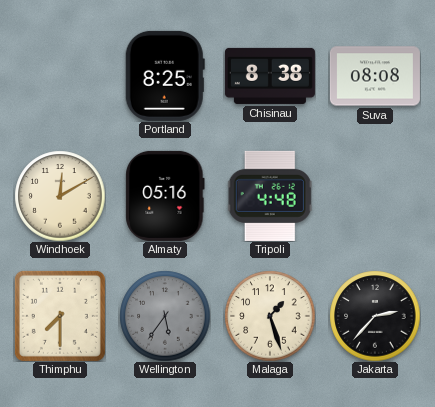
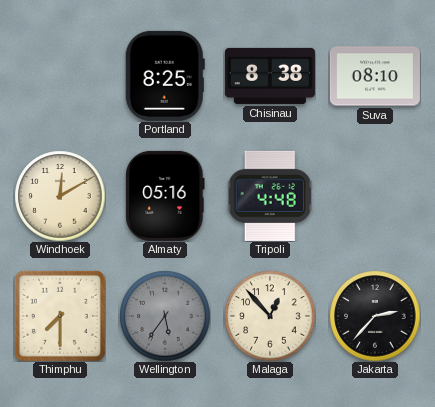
Suva: 08:08 -> 08:10 (375, 76)
Malaga: 1:27 -> 12:53 (270, 316)
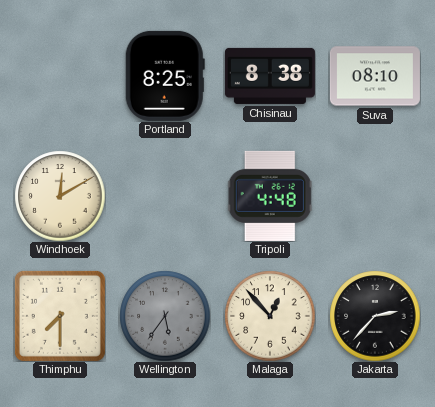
Almaty: 05:16 -> none (165, 196)
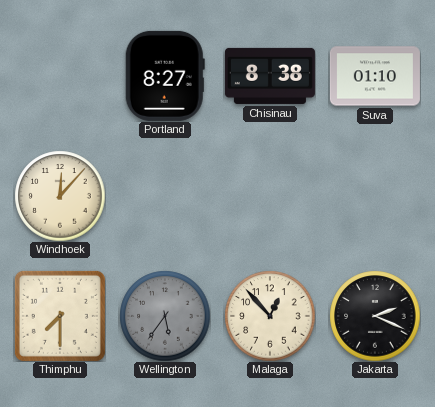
Portland: 8:25 -> 8:27 (165, 76)
Suva: 08:10 -> 01:10 (375, 76)
Windhoek: 12:10 -> 12:07 (60, 196)
Tripoli: 4:48 -> none (270, 196)
Jakarta: 2:37 -> 2:19 (375, 316)
